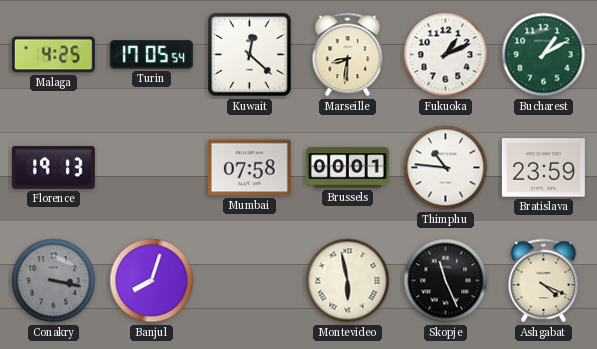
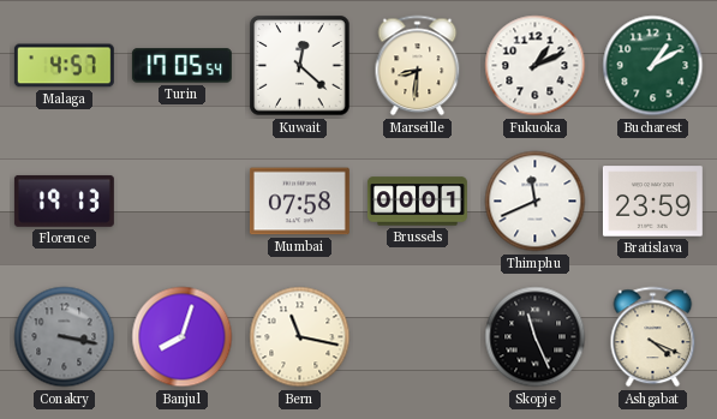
Malaga: 4:25 -> 4:57 (64, 66)
Thimphu: 10:46 -> 11:41 (536, 202)
Bern: none -> 11:17 (300, 337)
Montevideo: 5:58 -> none (348, 281)
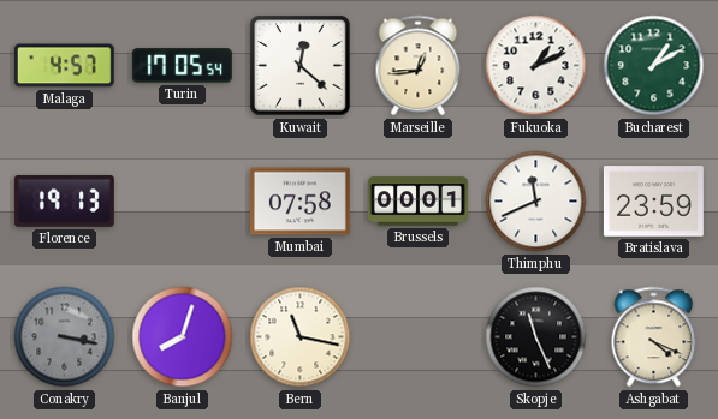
Marseille: 8:31 -> 12:44 (419, 66)
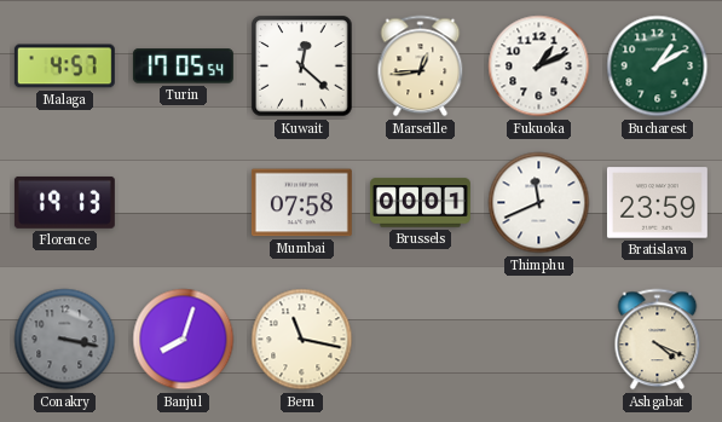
Skopje: 11:26 -> none (536, 337)
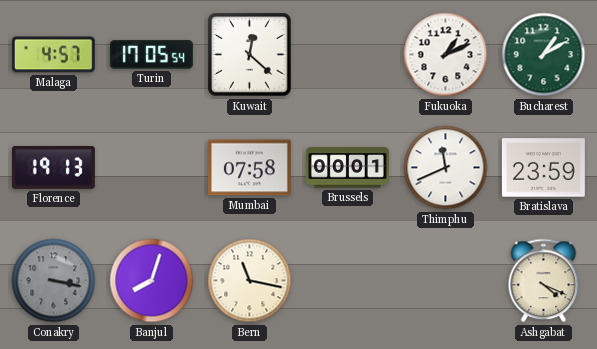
Marseille: 12:44 -> none (421, 67)
